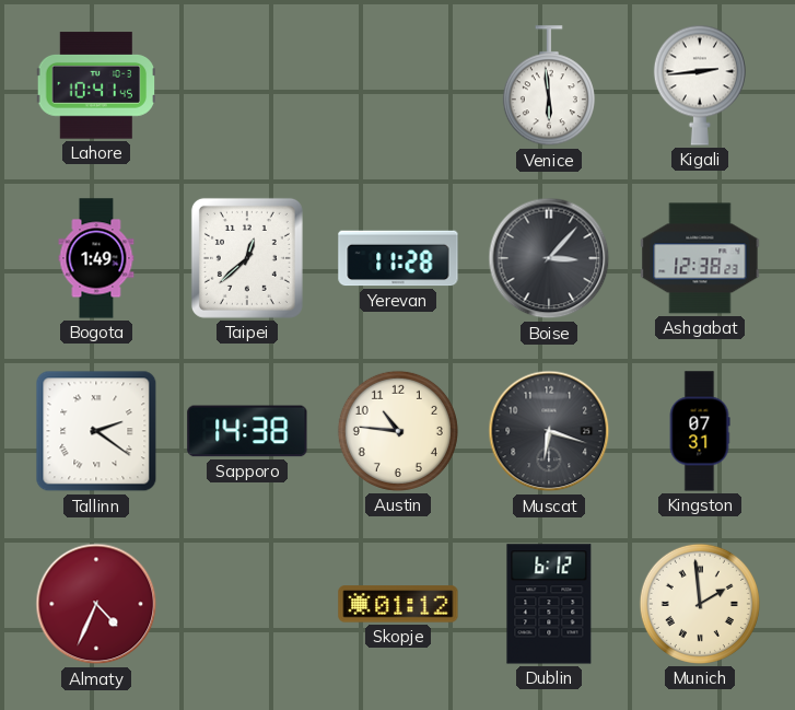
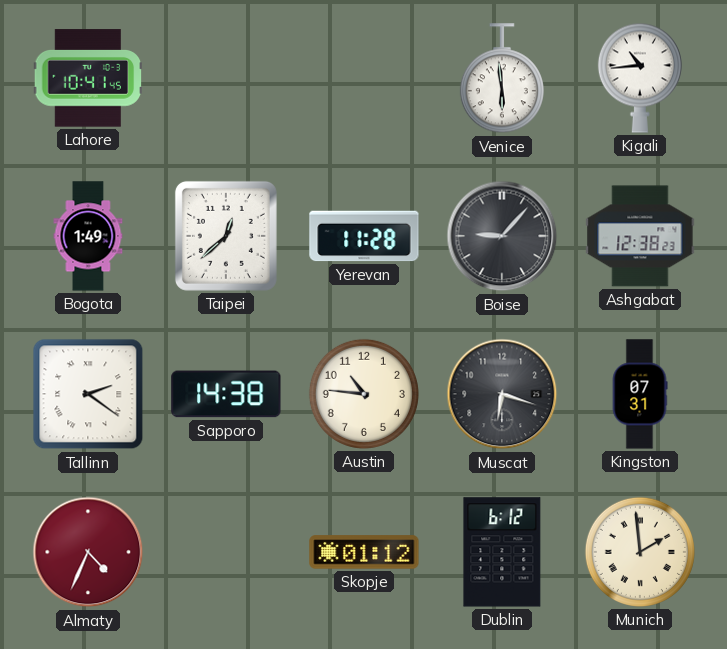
Kigali: 2:44 -> 10:44 (640, 78)
Boise: 3:07 -> 9:07 (502, 236)
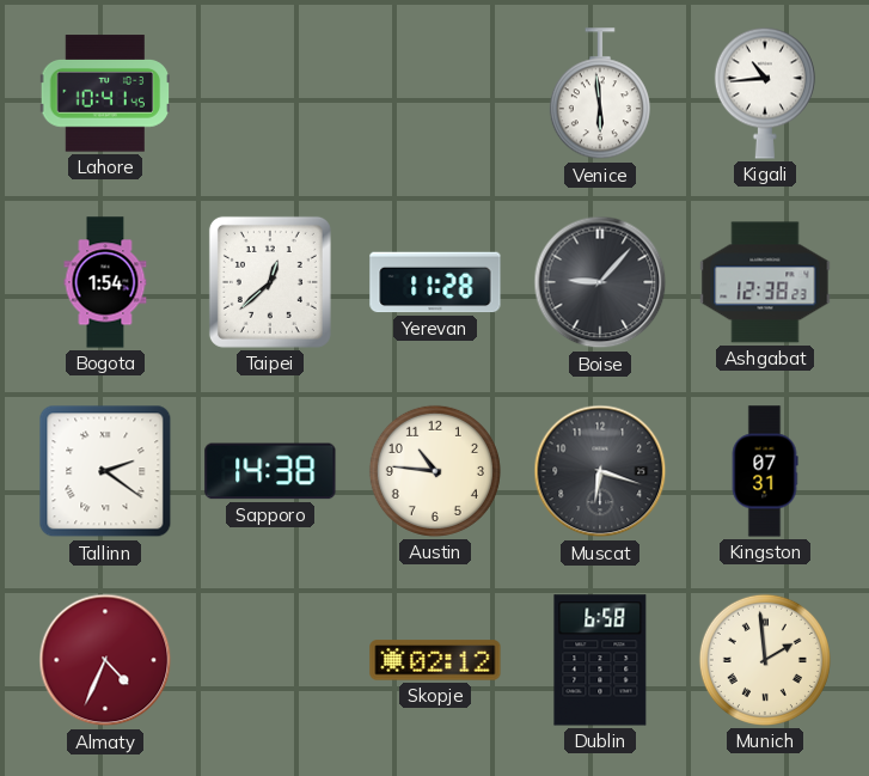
Bogota: 1:49 -> 1:54 (105, 282)
Skopje: 01:12 -> 02:12 (435, 660)
Dublin: 6:12 -> 6:58 (600, 660)
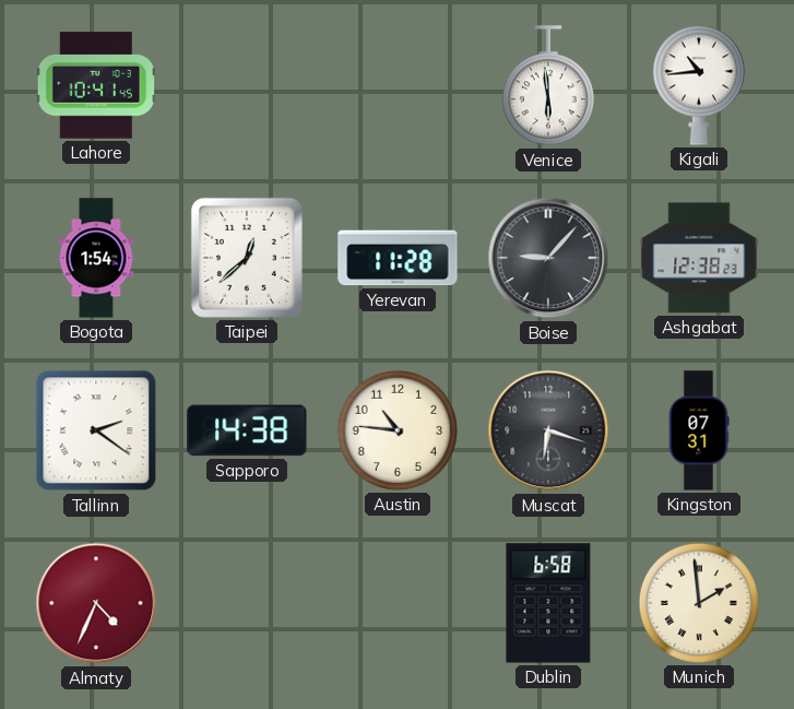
Skopje: 02:12 -> none (435, 660)
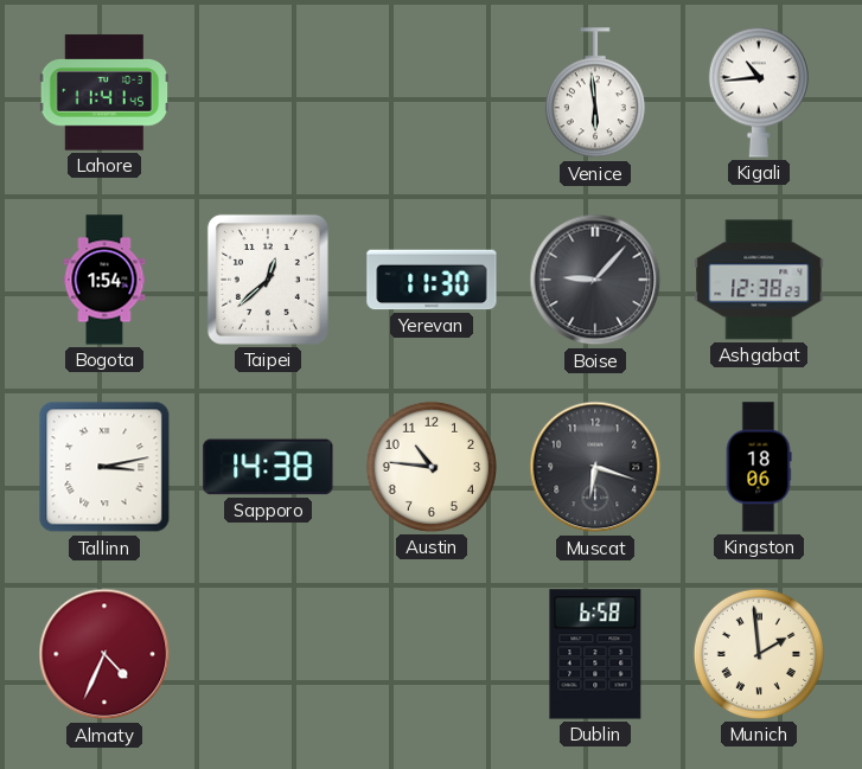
Lahore: 10:41 -> 11:41 (104, 92)
Yerevan: 11:28 -> 11:30 (432, 280)
Tallinn: 2:21 -> 3:13 (104, 467)
Kingston: 07:31 -> 18:06 (759, 467)
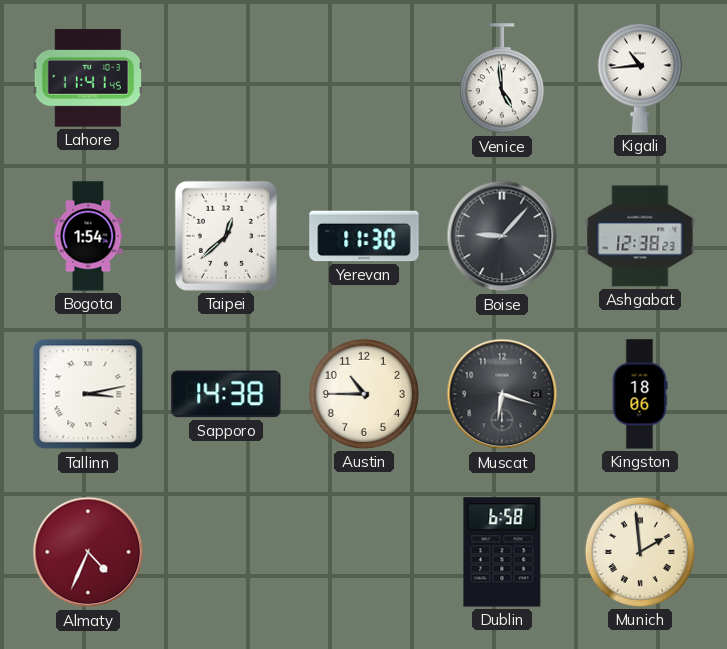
Venice: 5:59 -> 4:59 (502, 79)
Austin: 10:46 -> 10:45 (364, 394)
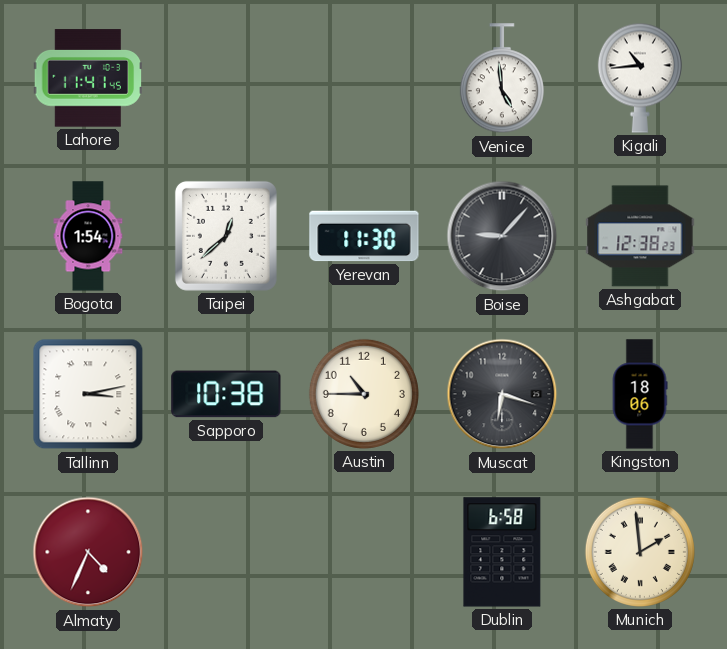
Sapporo: 14:38 -> 10:38 (226, 394)
